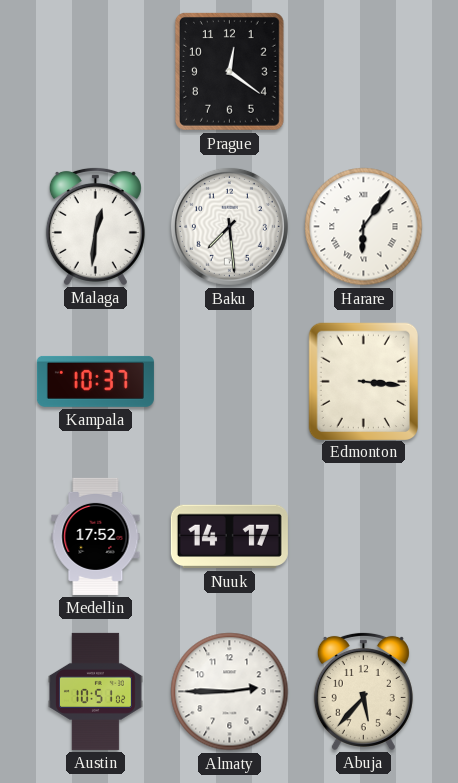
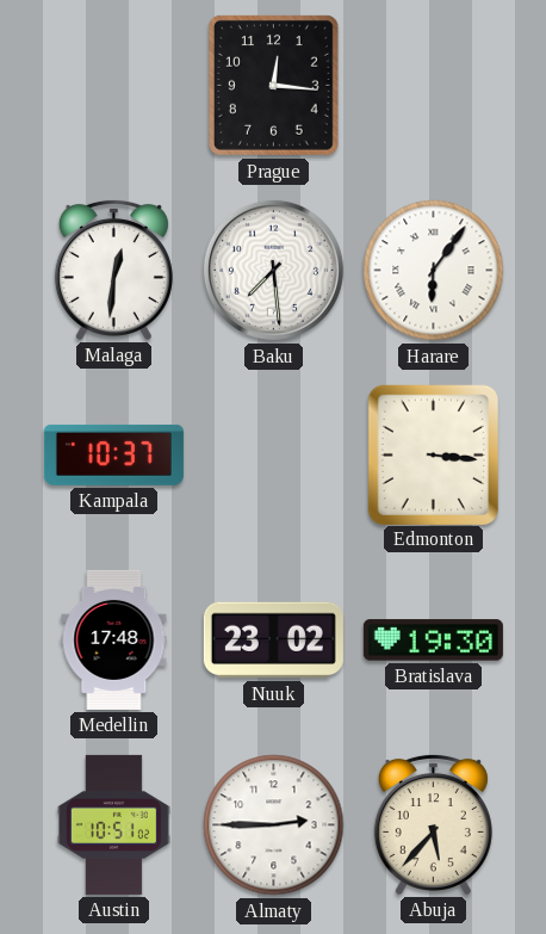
Prague: 12:21 -> 12:16 (273, 85)
Medellin: 17:52 -> 17:48 (114, 639)
Nuuk: 14:17 -> 23:02 (273, 641)
Bratislava: none -> 19:30 (433, 641)
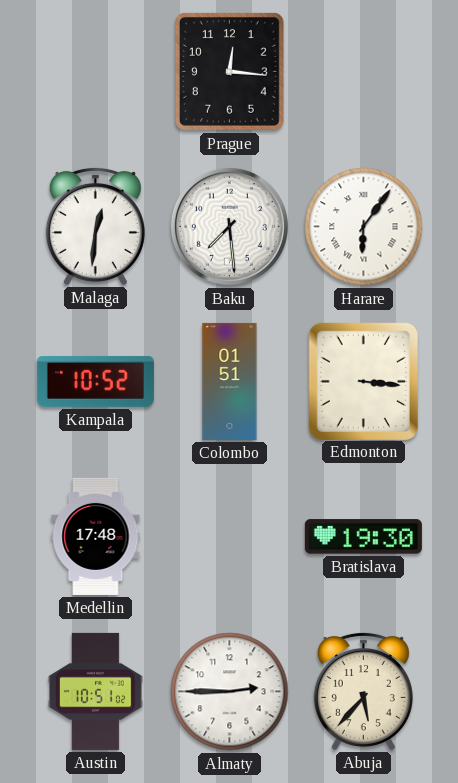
Kampala: 10:37 -> 10:52 (95, 381)
Colombo: none -> 01:51 (230, 381)
Nuuk: 23:02 -> none (273, 641)
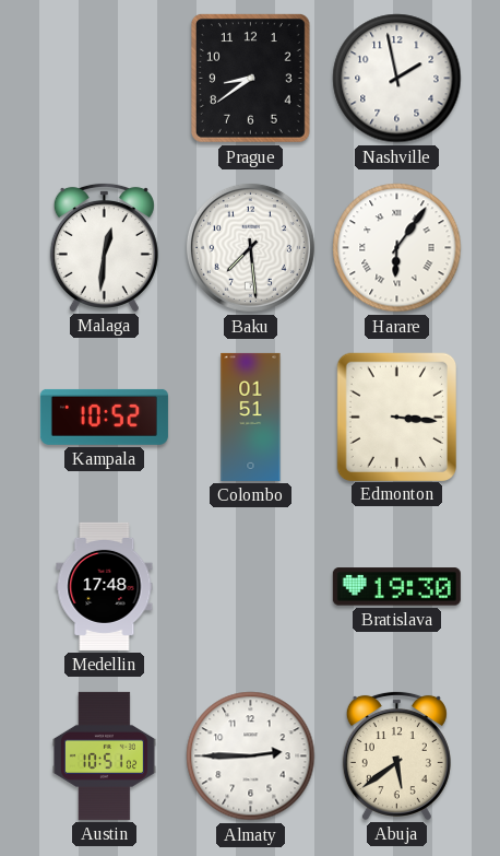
Prague: 12:16 -> 8:39 (250, 78)
Nashville: none -> 1:58 (397, 79)
Abuja: 5:37 -> 5:39 (396, 755)
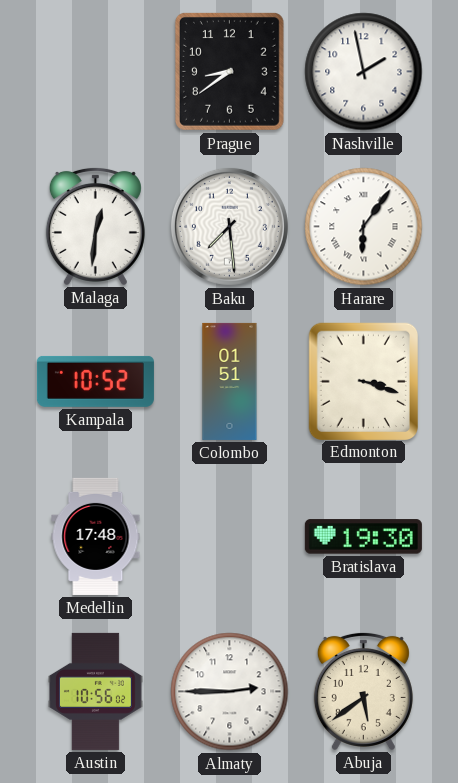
Edmonton: 3:16 -> 3:18 (363, 381)
Austin: 10:51 -> 10:56 (96, 691)
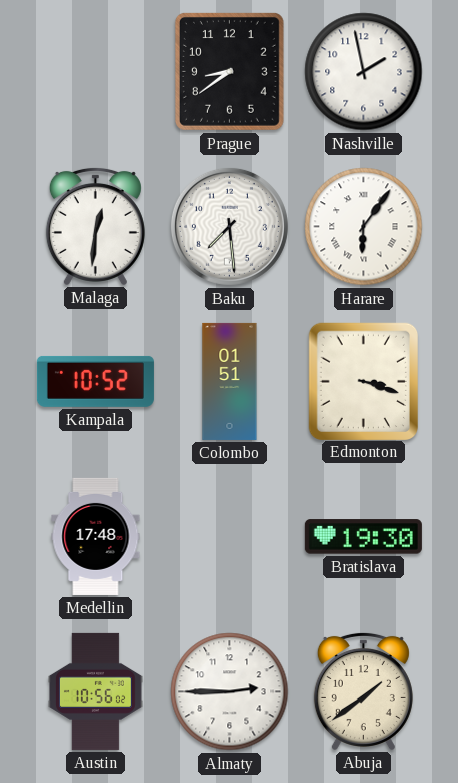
Abuja: 5:39 -> 1:39 (363, 691)
